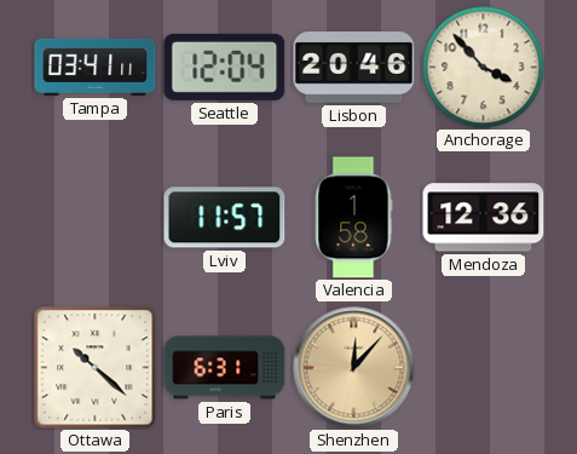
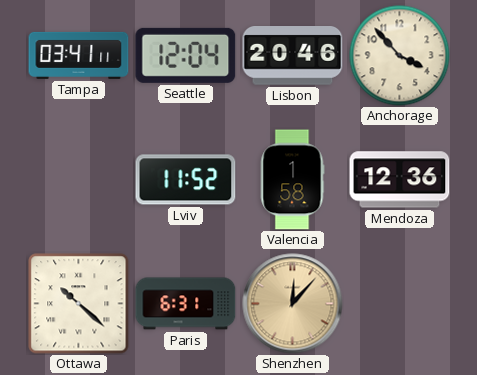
Lviv: 11:57 -> 11:52 (186, 180)
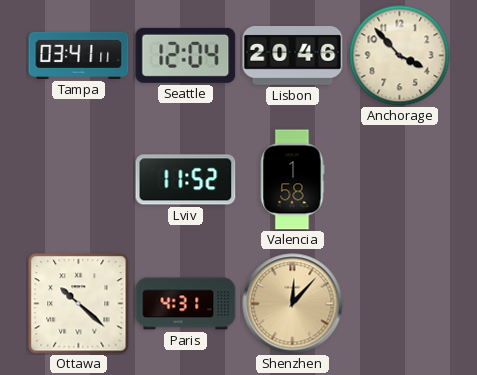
Mendoza: 12:36 -> none (400, 180)
Paris: 6:31 -> 4:31 (186, 304)
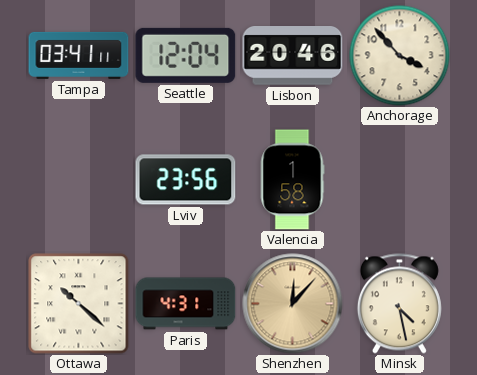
Lviv: 11:52 -> 23:56 (186, 180)
Minsk: none -> 4:28 (399, 304)
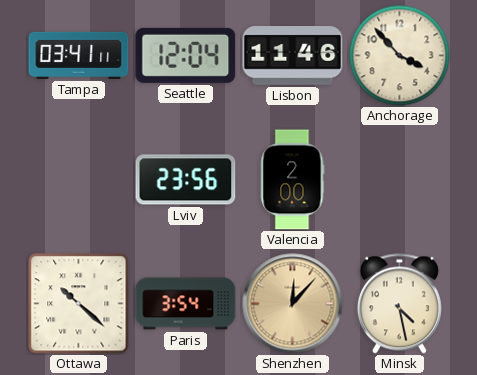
Lisbon: 20:46 -> 11:46 (293, 56)
Valencia: 1:58 -> 2:00 (292, 180)
Paris: 4:31 -> 3:54 (186, 304)
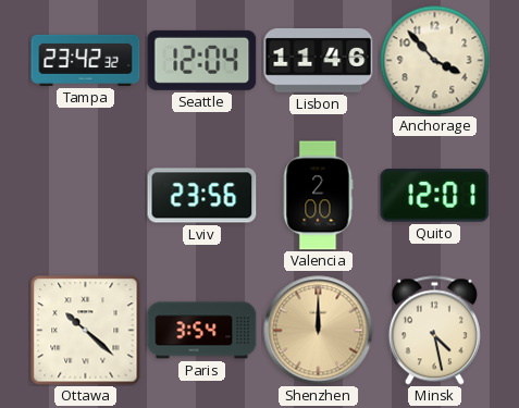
Tampa: 03:41 -> 23:42 (86, 60)
Quito: none -> 12:01 (435, 196)
Shenzhen: 12:07 -> 12:00 (319, 331)
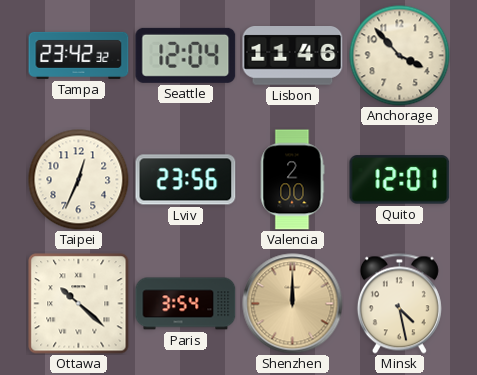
Taipei: none -> 12:34 (79, 180)
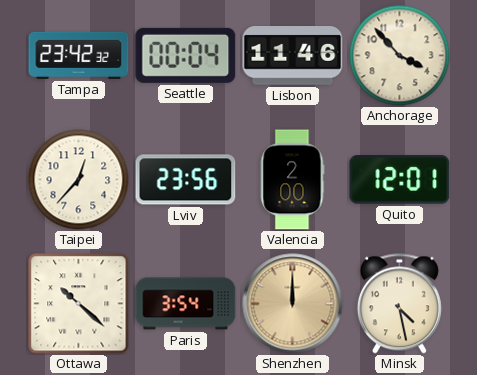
Seattle: 12:04 -> 00:04 (186, 55)
Taipei: 12:34 -> 12:37 (79, 180)
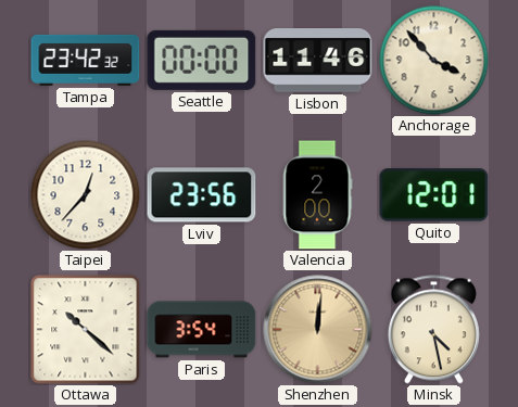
Seattle: 00:04 -> 00:00 (202, 60)
Shenzhen: 12:00 -> 12:01 (318, 330)
